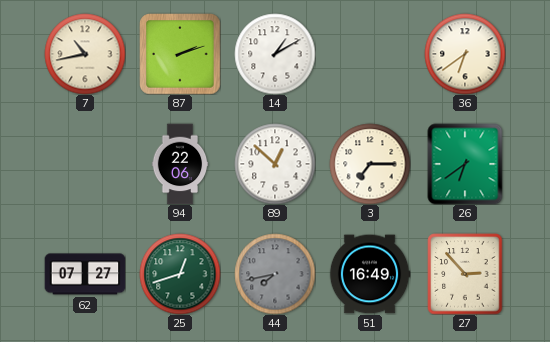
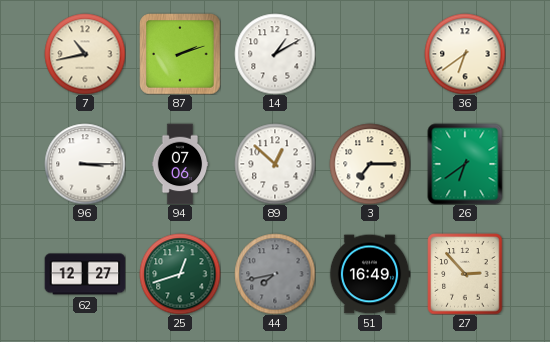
96: none -> 3:15 (85, 164)
94: 22:06 -> 07:06 (180, 164)
62: 07:27 -> 12:27 (85, 274)
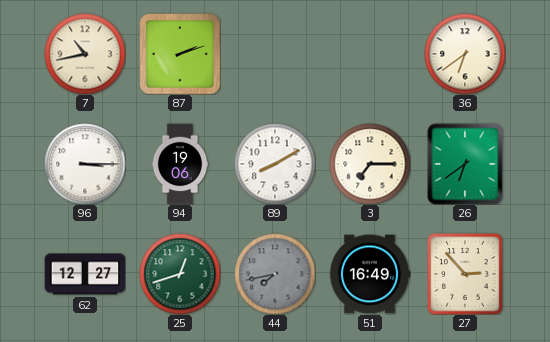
14: 1:10 -> none (275, 54)
94: 07:06 -> 19:06 (180, 164)
89: 12:52 -> 8:10 (275, 164)
